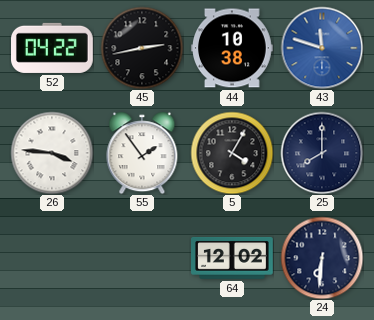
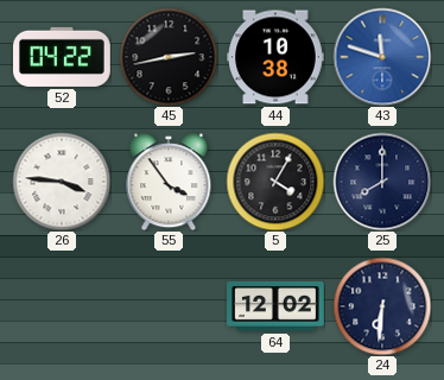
55: 1:54 -> 3:54 (169, 182)
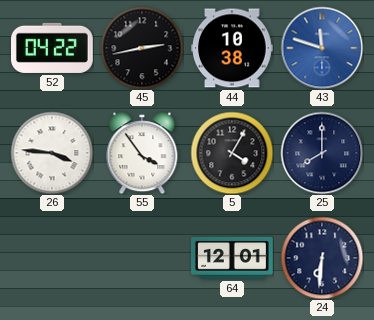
64: 12:02 -> 12:01 (233, 258)
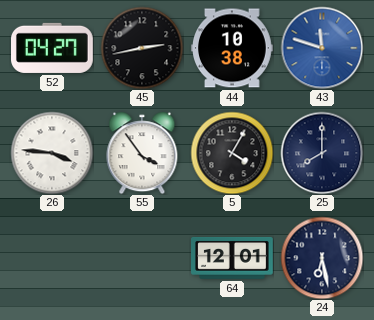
52: 04:22 -> 04:27 (53, 48)
24: 6:31 -> 6:28 (322, 258)
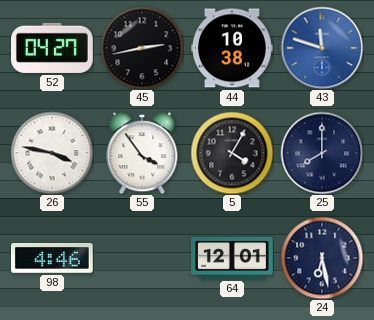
26: 3:46 -> 3:47 (52, 153)
98: none -> 4:46 (53, 259)
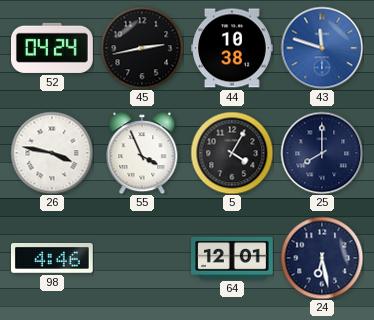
52: 04:27 -> 04:24 (53, 48)
55: 3:54 -> 3:56 (142, 153)
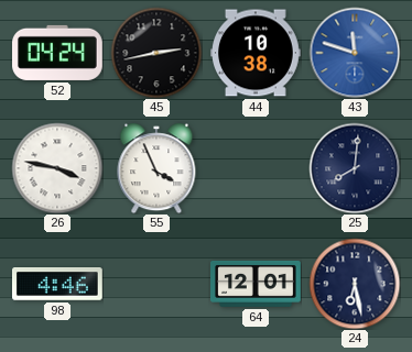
5: 4:05 -> none (232, 153)
25: 8:00 -> 8:01 (355, 168)
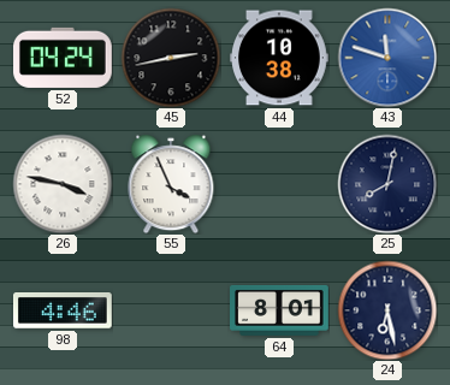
25: 8:01 -> 8:02 (387, 184)
64: 12:01 -> 8:01 (280, 310)
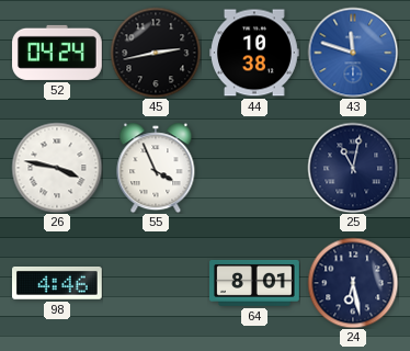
25: 8:02 -> 11:02 (353, 168)
